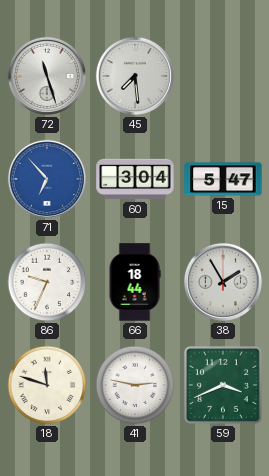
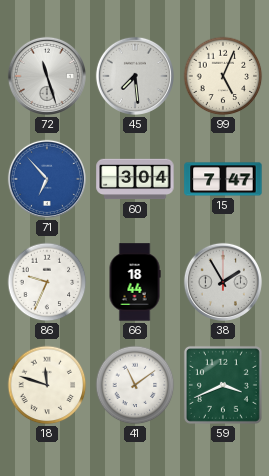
99: none -> 5:04 (223, 76)
15: 5:47 -> 7:47 (223, 179)
41: 2:47 -> 11:09 (135, 385)
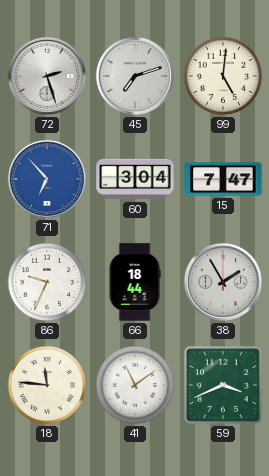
72: 11:27 -> 2:27 (47, 76)
45: 7:29 -> 7:12 (135, 76)
99: 5:04 -> 5:01 (223, 76)
18: 11:48 -> 11:46 (47, 385)
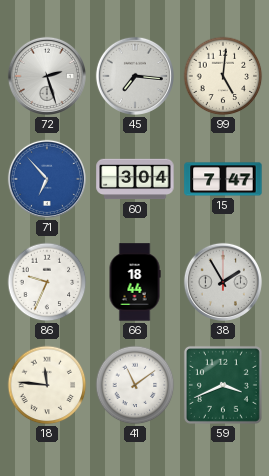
45: 7:12 -> 7:16 (135, 76)
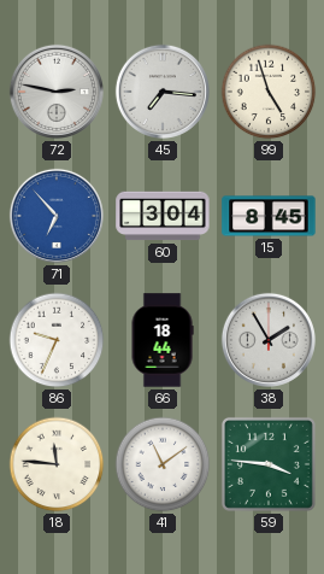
72: 2:27 -> 2:47 (57, 92)
99: 5:01 -> 4:57 (269, 92)
15: 7:47 -> 8:45 (269, 216)
59: 3:41 -> 3:46 (269, 464)
